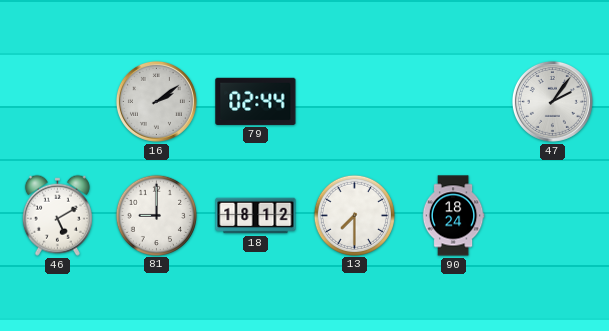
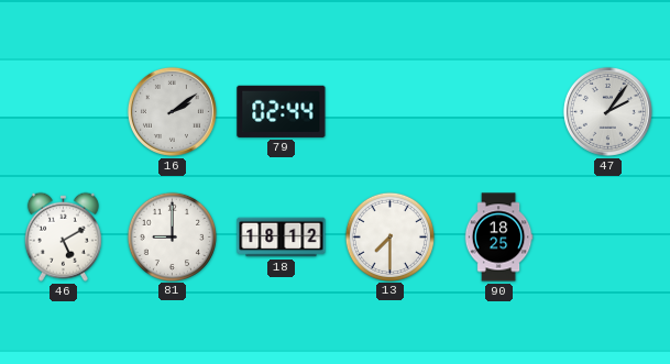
90: 18:24 -> 18:25 (498, 238)
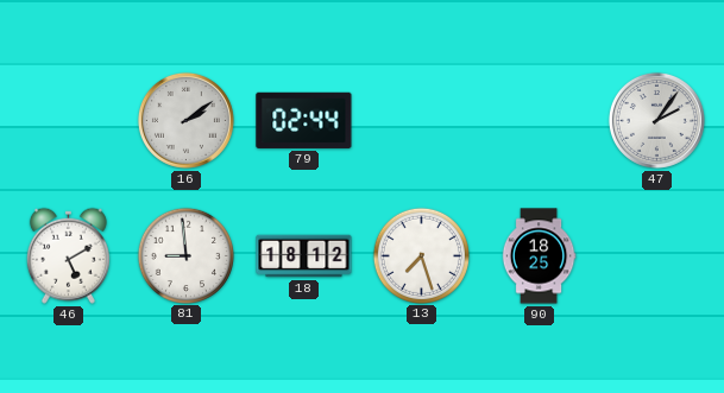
81: 9:00 -> 8:59 (185, 255)
13: 7:30 -> 7:27 (421, 255)
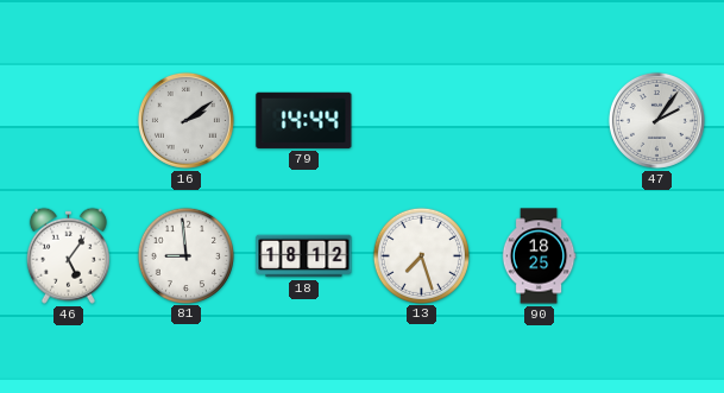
79: 02:44 -> 14:44 (304, 120)
46: 5:10 -> 5:06 (68, 255)
